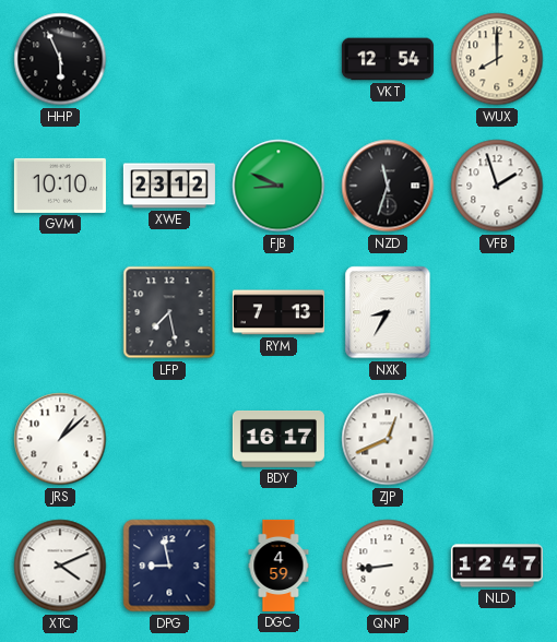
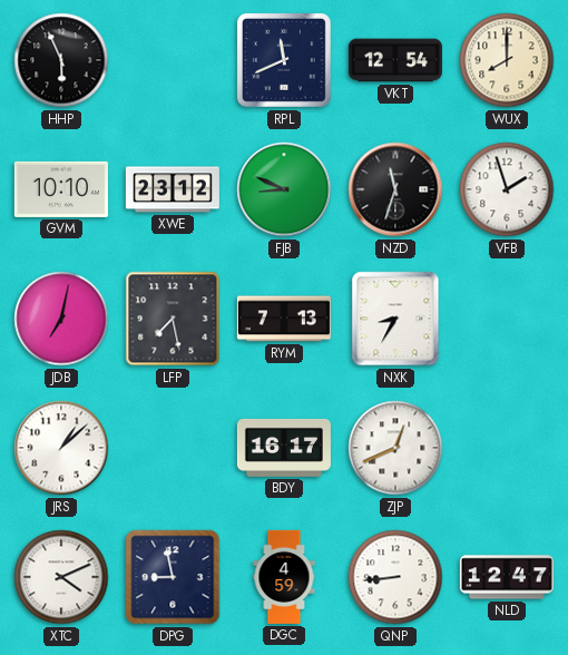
RPL: none -> 11:41 (284, 60)
JDB: none -> 7:02 (61, 319)
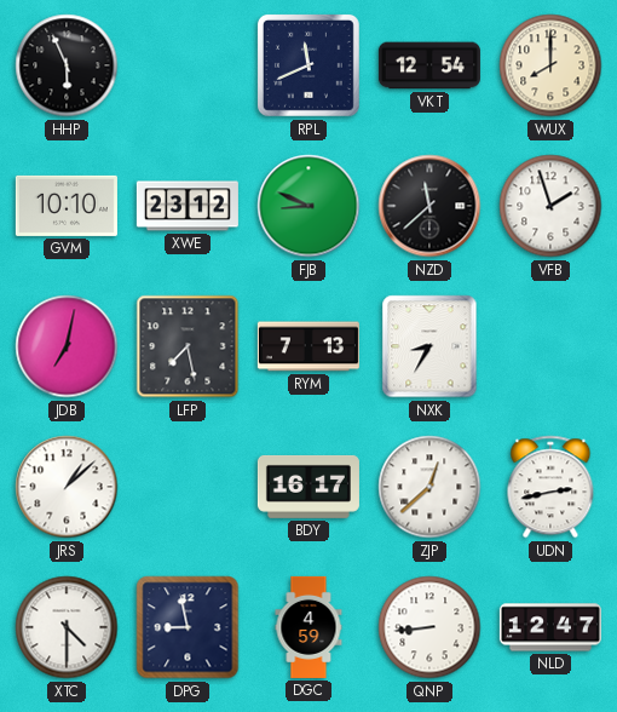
NZD: 11:33 -> 11:38 (429, 206)
ZJP: 12:41 -> 12:38 (429, 487)
UDN: none -> 2:43 (550, 487)
XTC: 4:11 -> 4:30 (67, 627)
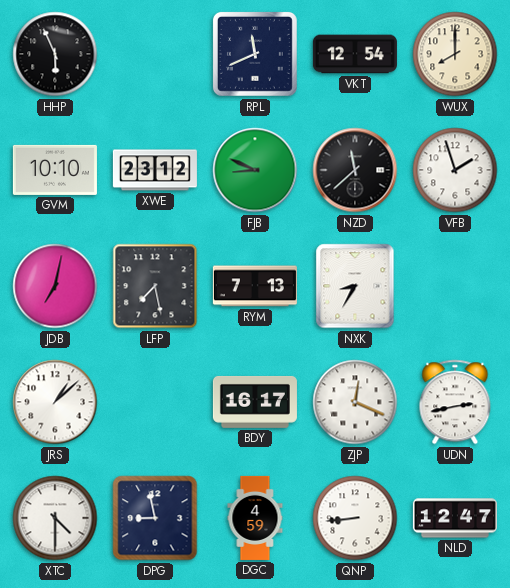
ZJP: 12:38 -> 12:19 (355, 402)
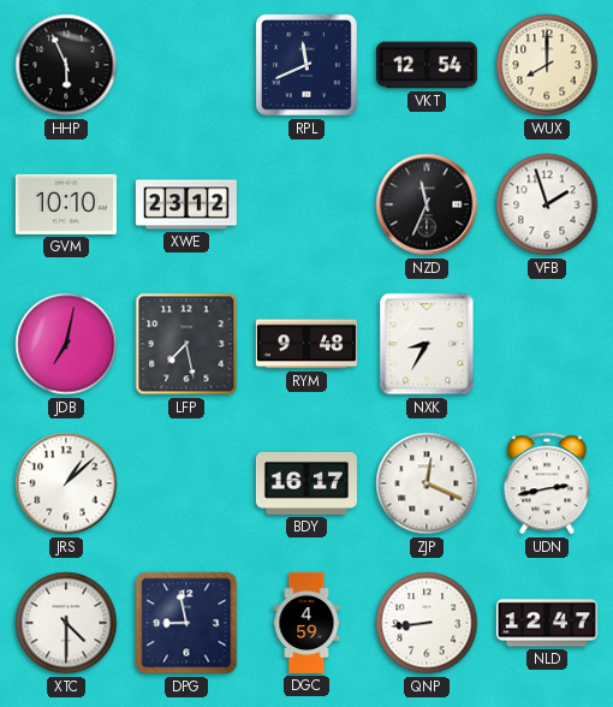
FJB: 8:49 -> none (255, 170)
NZD: 11:38 -> 11:34 (427, 204)
RYM: 7:13 -> 9:48 (306, 344)
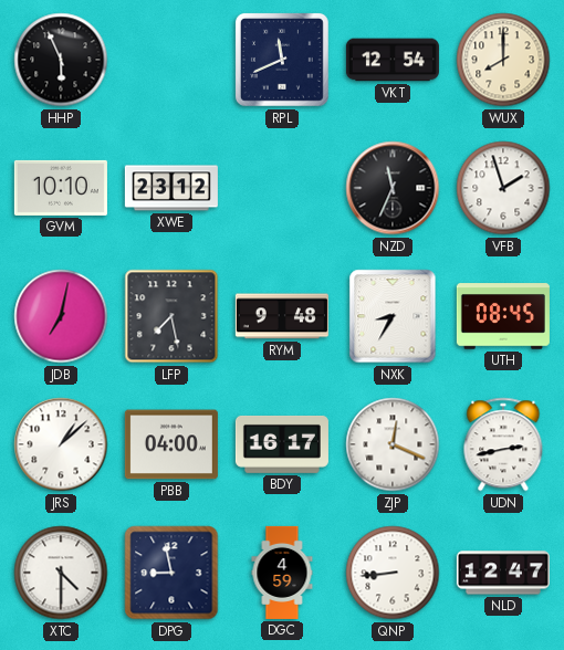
UTH: none -> 08:45 (503, 316)
PBB: none -> 04:00 (171, 444)
